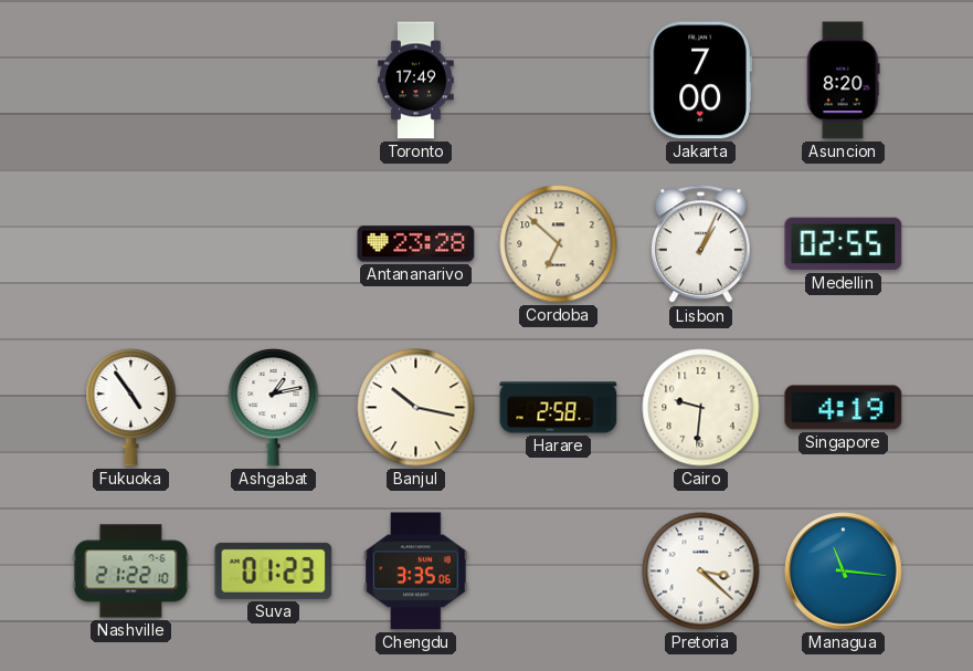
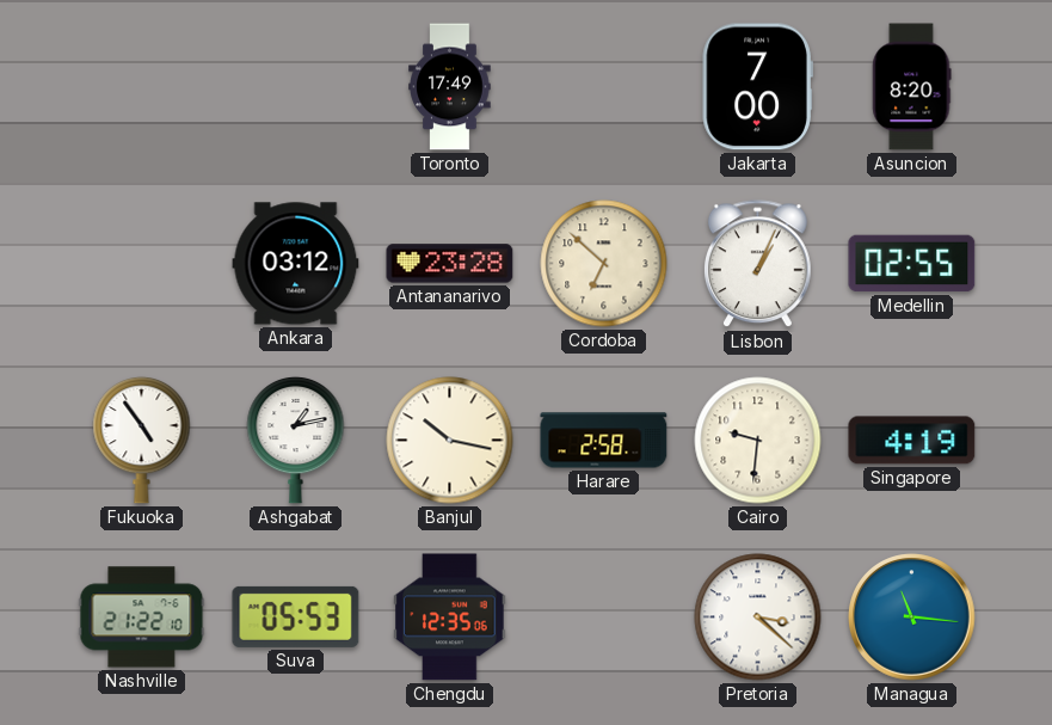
Ankara: none -> 03:12 (296, 264)
Suva: 01:23 -> 05:53 (296, 616)
Chengdu: 3:35 -> 12:35 (450, 618)
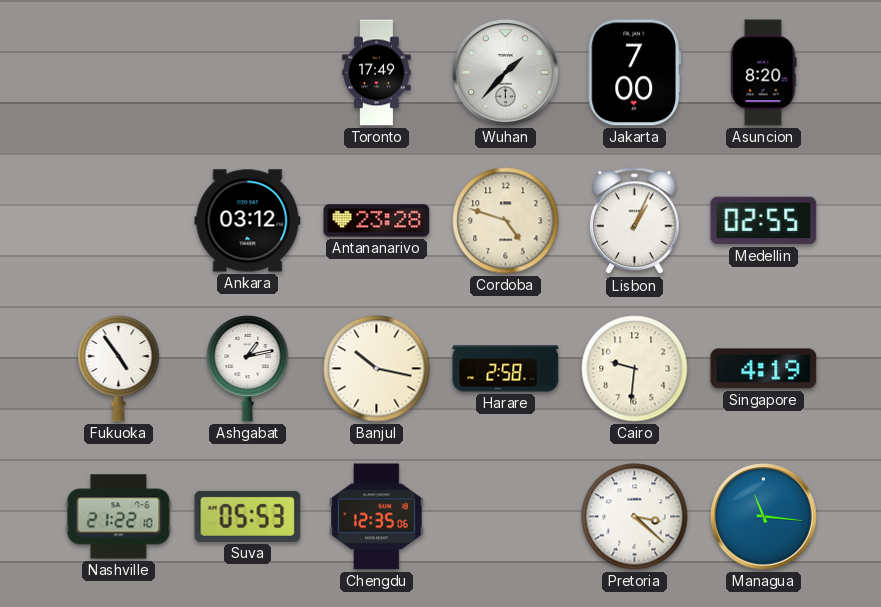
Wuhan: none -> 1:37 (506, 73)
Cordoba: 6:52 -> 4:48 (506, 221)
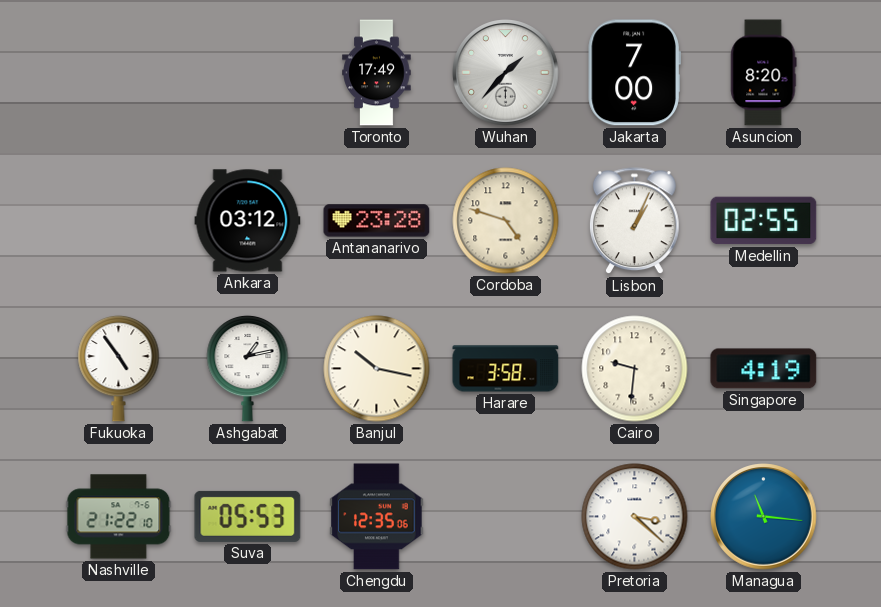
Harare: 2:58 -> 3:58 (506, 369)
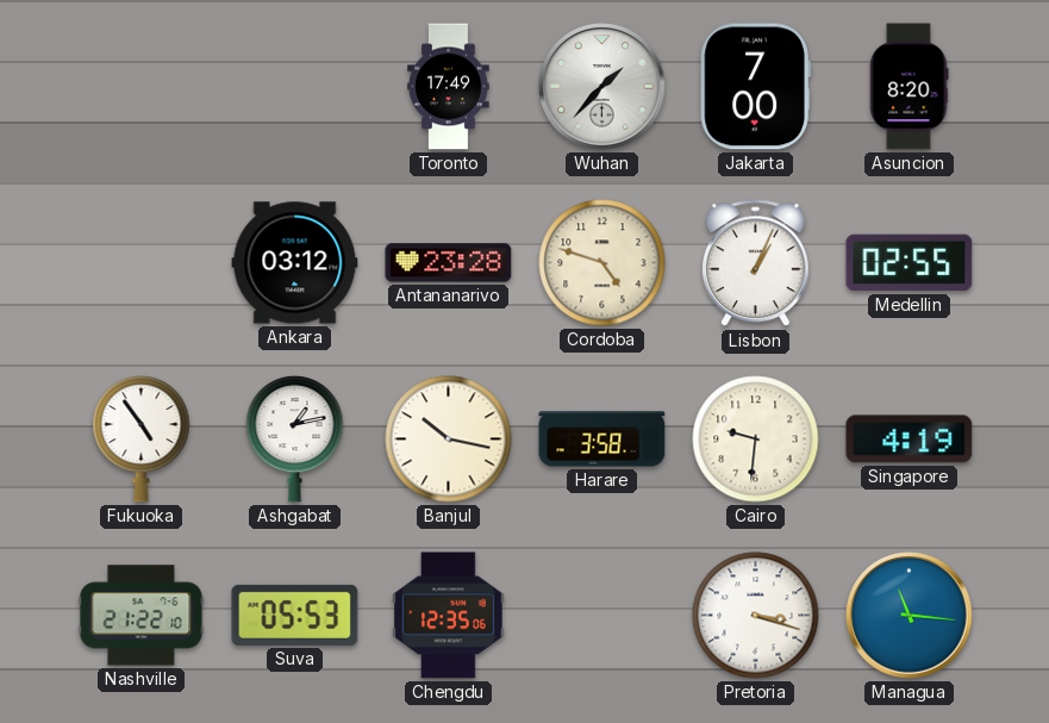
Pretoria: 3:22 -> 3:18 (756, 616)
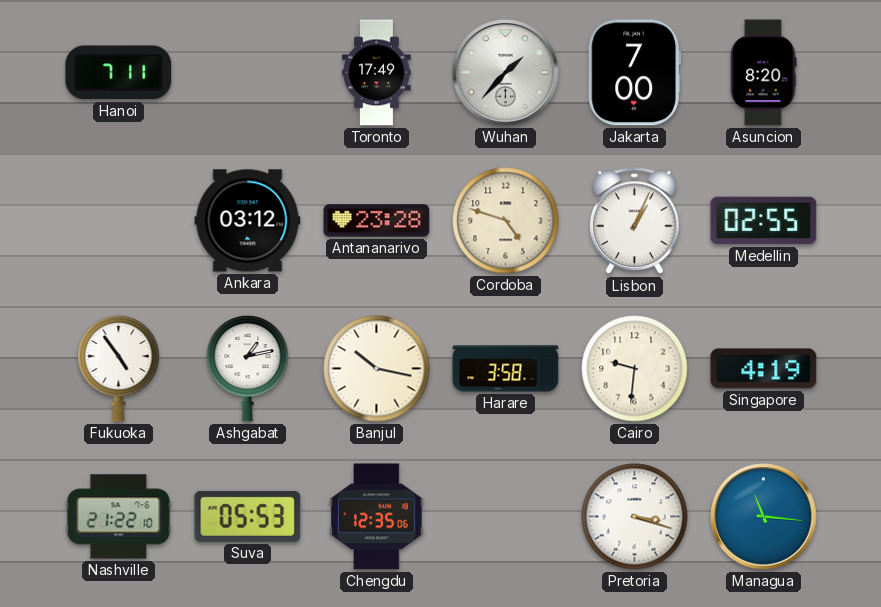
Hanoi: none -> 7:11 (119, 73)
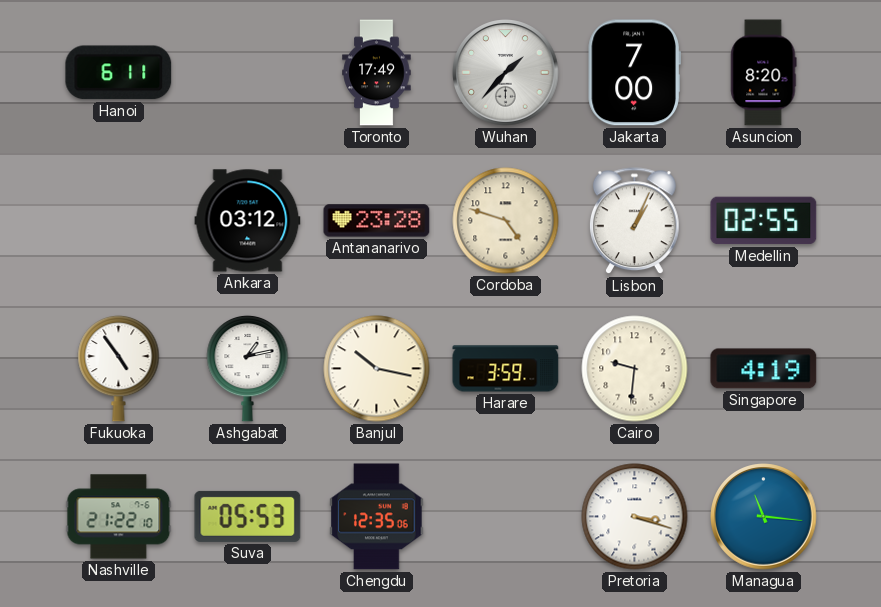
Hanoi: 7:11 -> 6:11 (119, 73)
Harare: 3:58 -> 3:59 (506, 369)
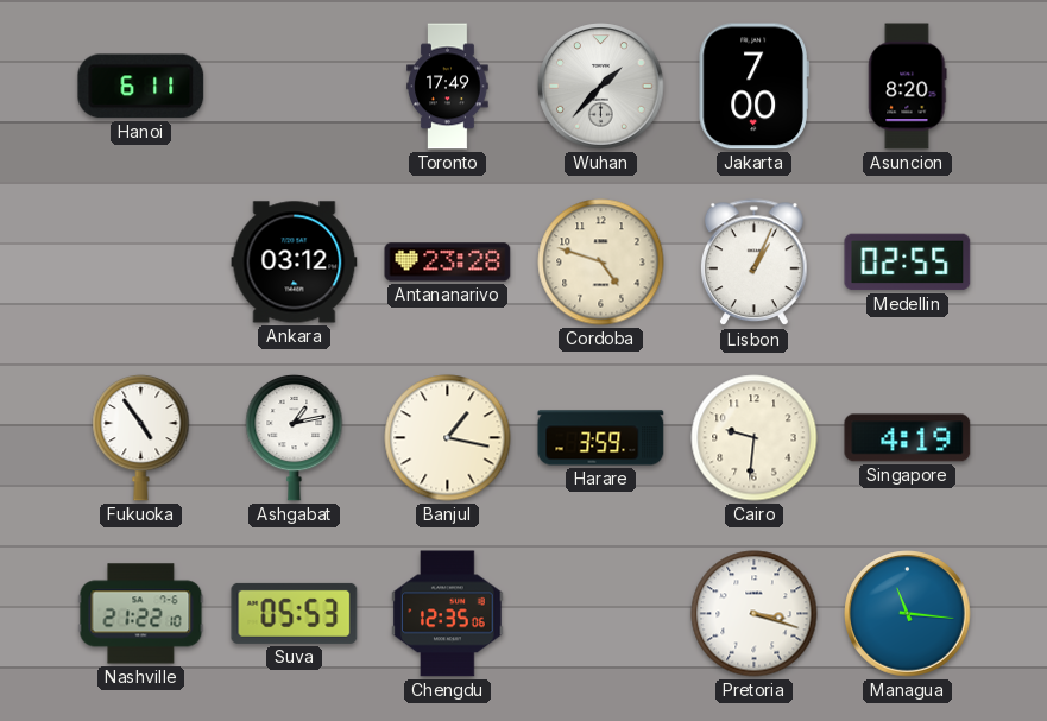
Banjul: 10:17 -> 1:17 (448, 438)
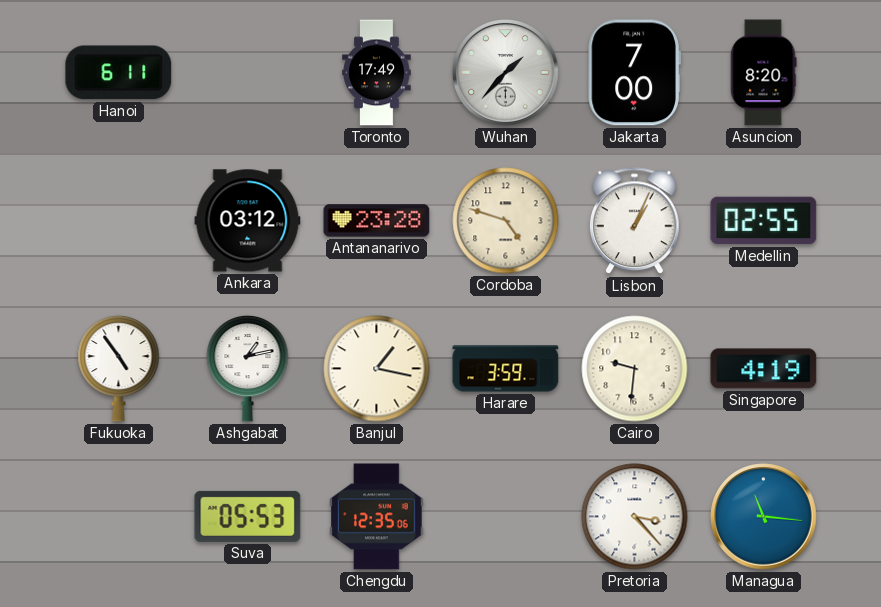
Nashville: 21:22 -> none (141, 614)
Pretoria: 3:18 -> 3:23 (635, 517)
